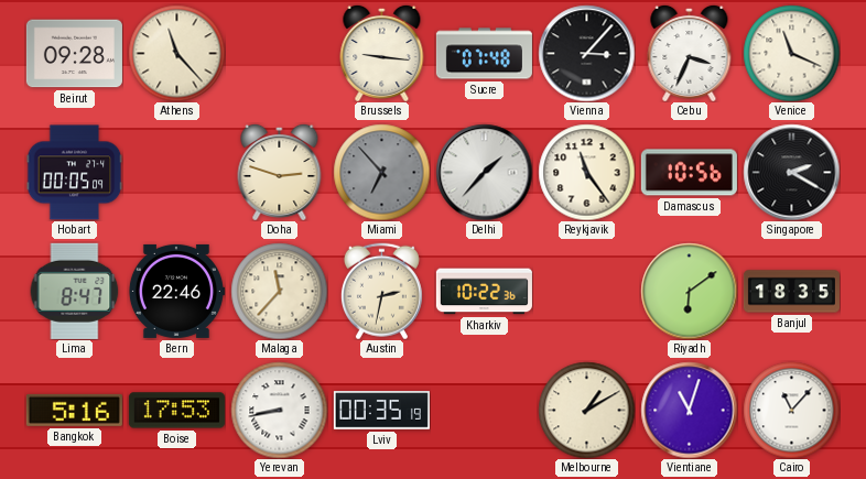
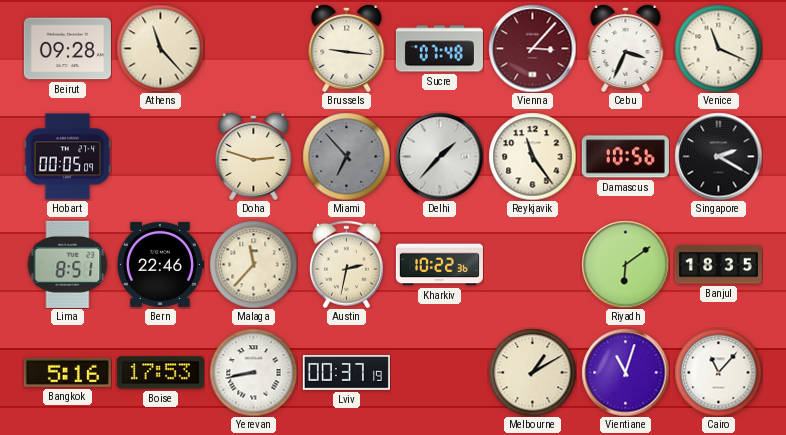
Vienna dial: black -> burgundy (532, 48)
Lima: 8:47 -> 8:51 (68, 264)
Lviv: 00:35 -> 00:37 (346, 373)
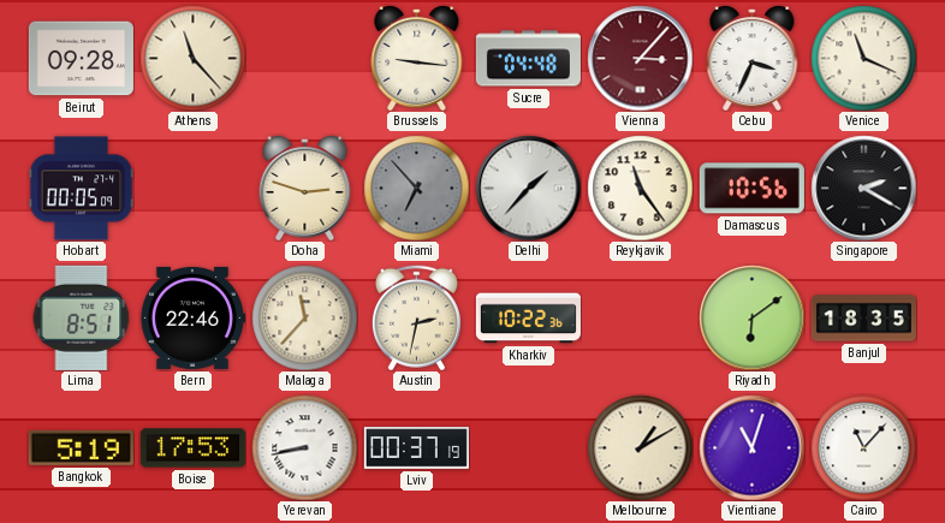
Sucre: 07:48 -> 04:48 (528, 59)
Bangkok: 5:16 -> 5:19 (81, 447)
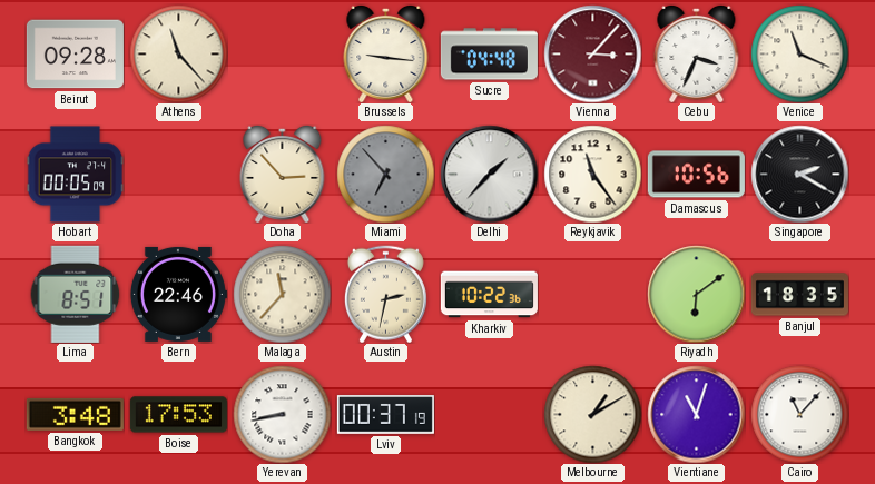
Doha: 2:48 -> 2:53 (283, 174)
Bangkok: 5:19 -> 3:48 (75, 414)
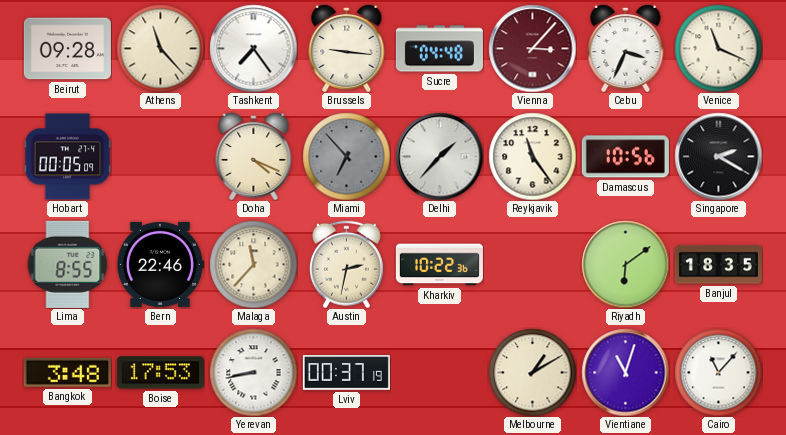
Tashkent: none -> 7:24 (253, 48)
Doha: 2:53 -> 4:19 (254, 156)
Lima: 8:51 -> 8:55 (68, 264)
